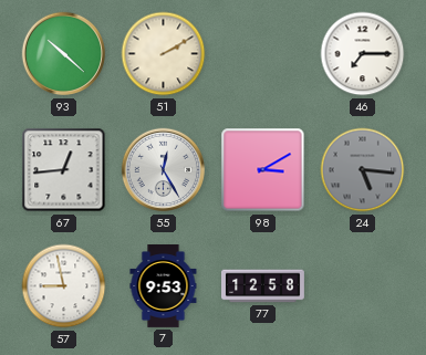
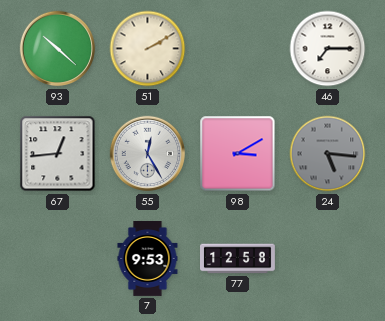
57: 8:58 -> none (64, 286)
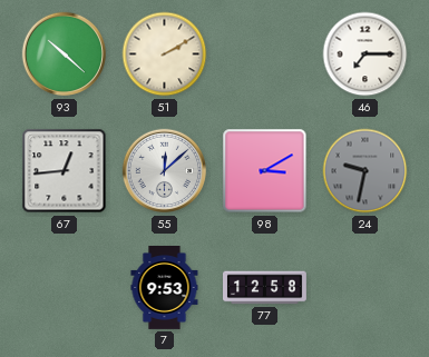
55: 12:25 -> 12:08 (165, 171)
24: 5:16 -> 9:32 (365, 171)
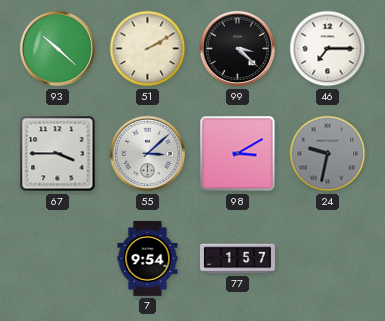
99: none -> 3:22 (238, 49)
67: 12:44 -> 3:45 (58, 154)
55: 12:08 -> 3:08 (148, 154)
7: 9:53 -> 9:54 (148, 259)
77: 12:58 -> 1:57 (238, 259)
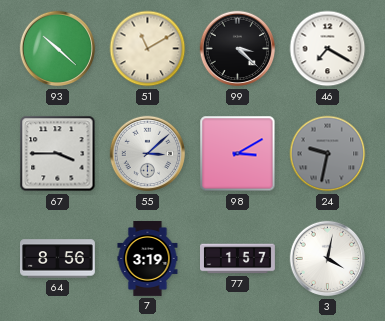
51: 2:10 -> 11:10 (148, 49)
46: 7:15 -> 7:20 (328, 49)
64: none -> 8:56 (58, 259)
7: 9:54 -> 3:19 (148, 259)
3: none -> 4:02 (328, 259)
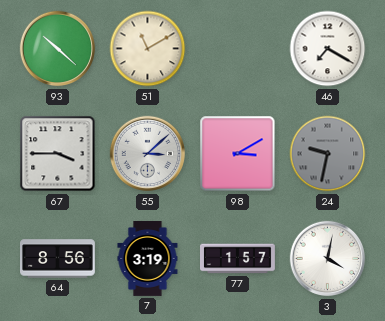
99: 3:22 -> none (238, 49)
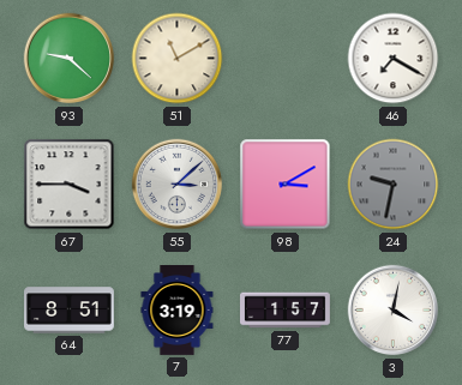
93: 10:22 -> 9:22 (70, 59)
64: 8:56 -> 8:51 (70, 311)
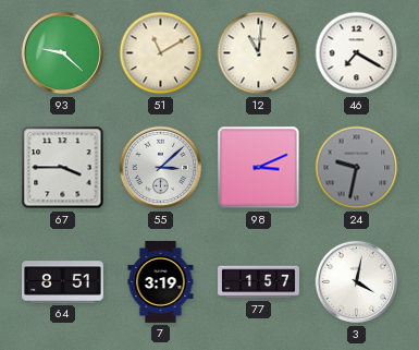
12: none -> 11:01 (259, 53)
98: 3:10 -> 3:11 (259, 168)
